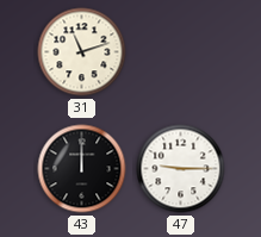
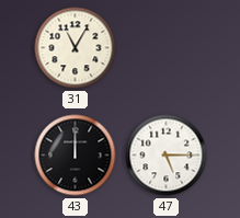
31: 11:12 -> 11:05 (76, 48)
47: 9:15 -> 5:15 (167, 156)
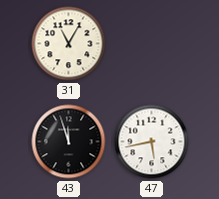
43: 12:00 -> 11:57 (69, 142)
47: 5:15 -> 5:43 (152, 142)
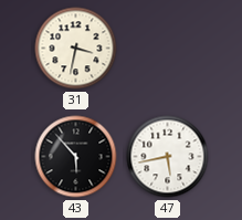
31: 11:05 -> 3:32 (76, 49)
43: 11:57 -> 5:53 (76, 157)
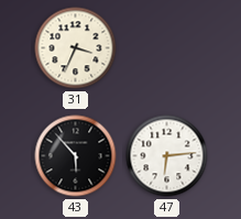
31: 3:32 -> 3:34 (76, 48)
47: 5:43 -> 6:14 (167, 156)
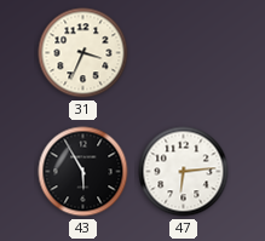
43: 5:53 -> 5:55 (83, 172)
